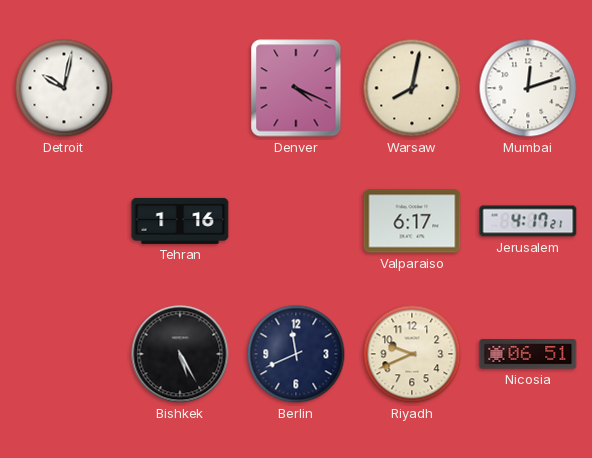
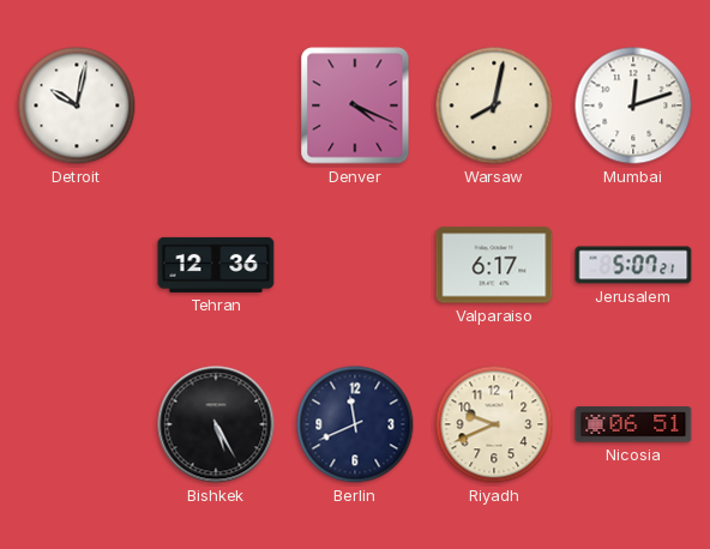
Tehran: 1:16 -> 12:36 (216, 265)
Jerusalem: 4:17 -> 5:07 (633, 265)
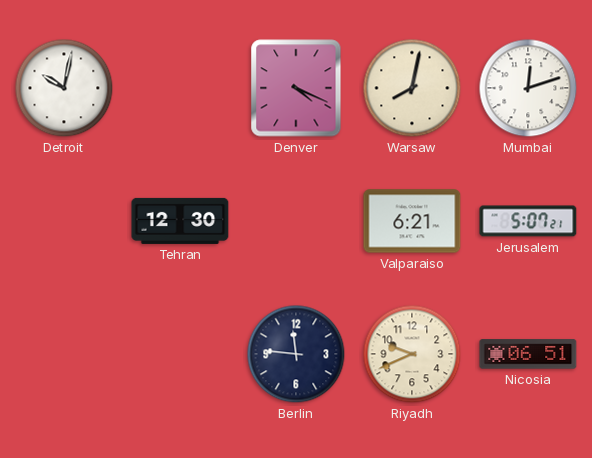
Tehran: 12:36 -> 12:30 (180, 221)
Valparaiso: 6:17 -> 6:21 (412, 221)
Bishkek: 5:25 -> none (216, 424)
Berlin: 11:41 -> 11:46 (296, 354)
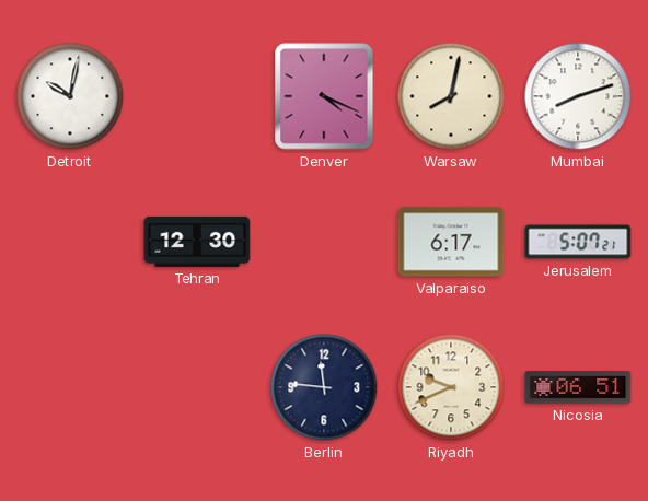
Mumbai: 12:12 -> 8:12 (578, 96)
Valparaiso: 6:21 -> 6:17 (451, 242)
